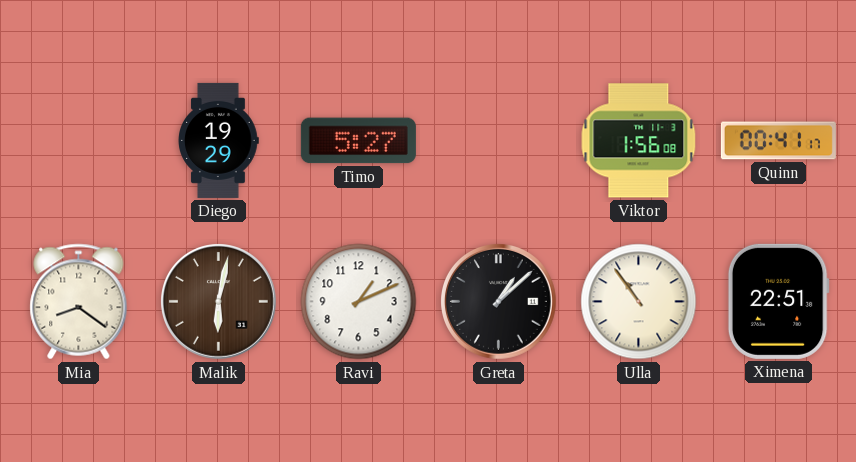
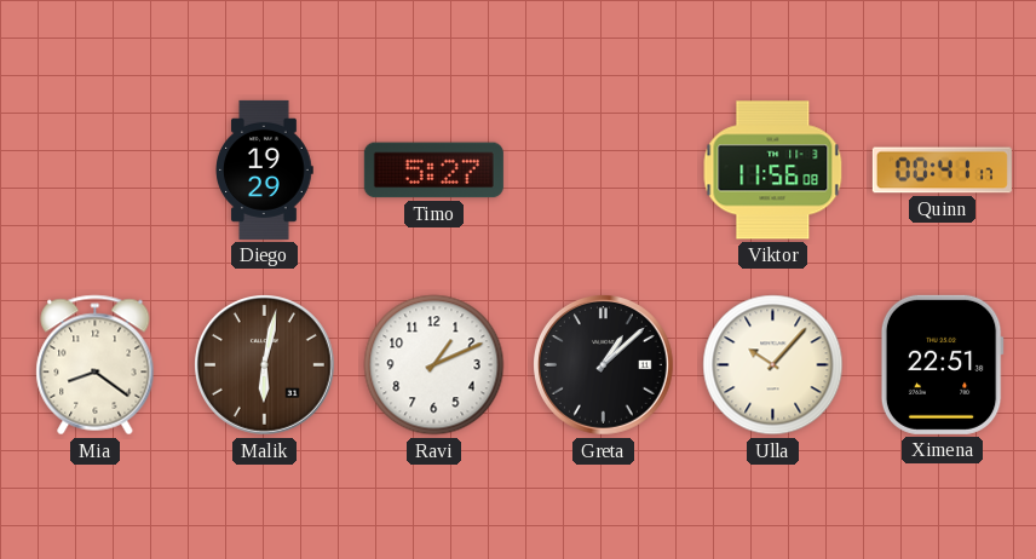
Viktor: 1:56 -> 11:56 (773, 171)
Ulla: 10:54 -> 10:07 (773, 365)
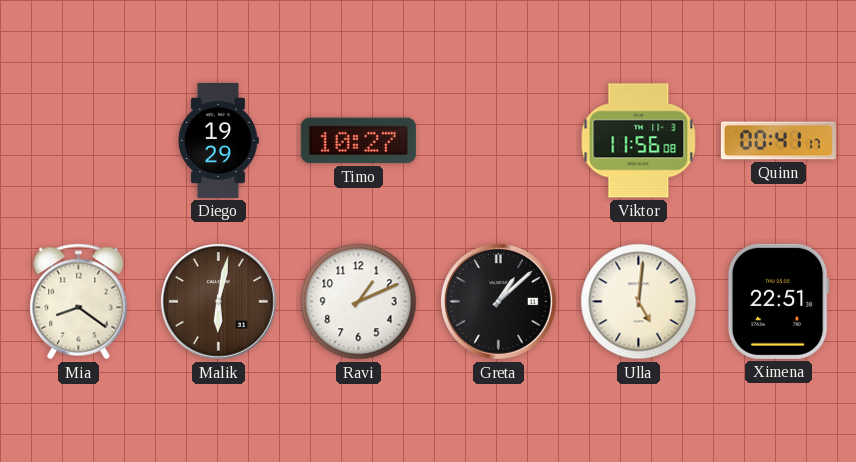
Timo: 5:27 -> 10:27 (358, 141)
Ulla: 10:07 -> 5:01 (639, 302)
